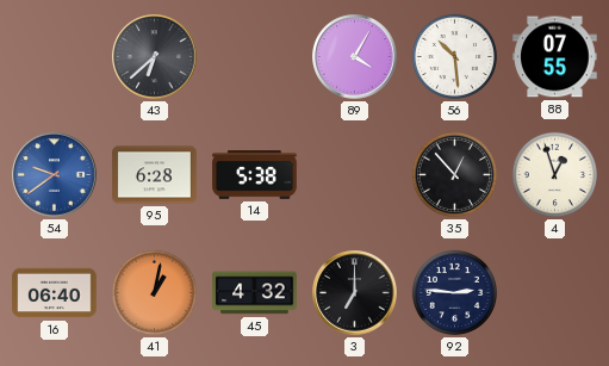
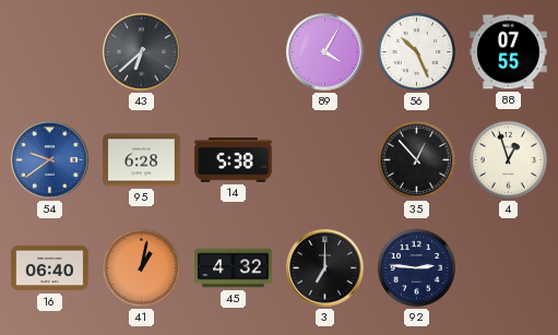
56: 10:29 -> 10:26 (416, 51)
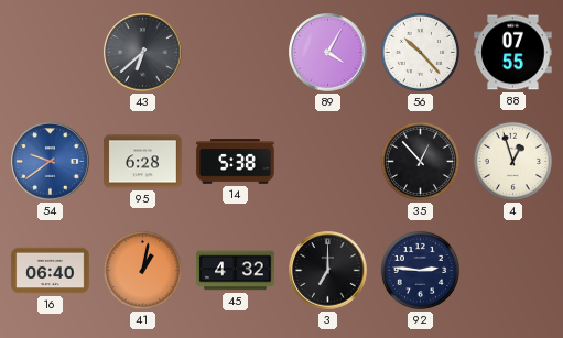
56: 10:26 -> 10:23 (420, 52)
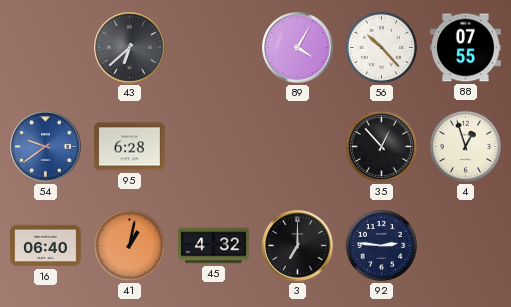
14: 5:38 -> none (236, 162)
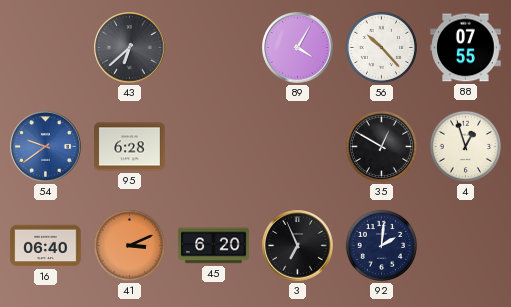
35: 12:53 -> 12:50 (381, 146)
41: 1:02 -> 3:11 (129, 245)
45: 4:32 -> 6:20 (214, 246)
3: 7:00 -> 6:56 (298, 246)
92: 2:46 -> 2:01 (381, 245)
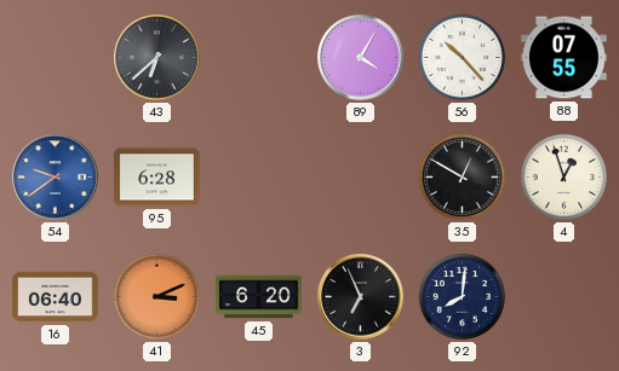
92: 2:01 -> 8:01 (462, 296)
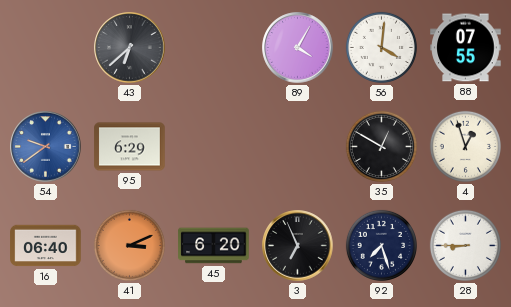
56: 10:23 -> 4:01 (381, 47)
95: 6:28 -> 6:29 (130, 147)
92: 8:01 -> 7:27 (381, 245)
28: none -> 8:45 (465, 245)
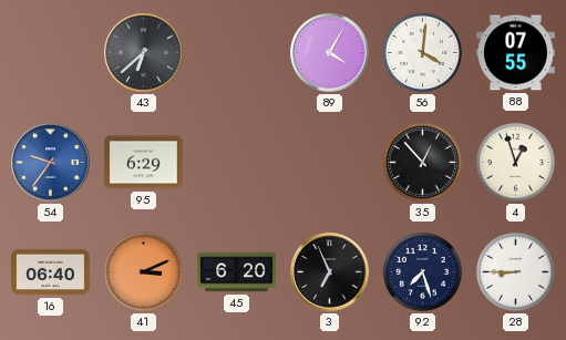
54: 9:39 -> 9:36 (51, 163)
35: 12:50 -> 12:53 (422, 162)
